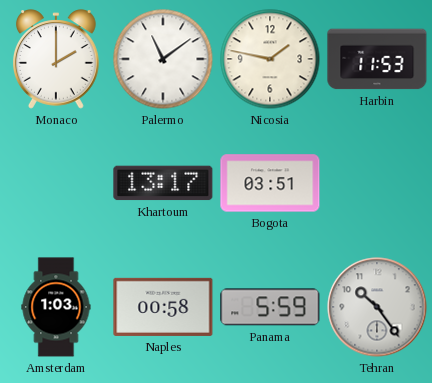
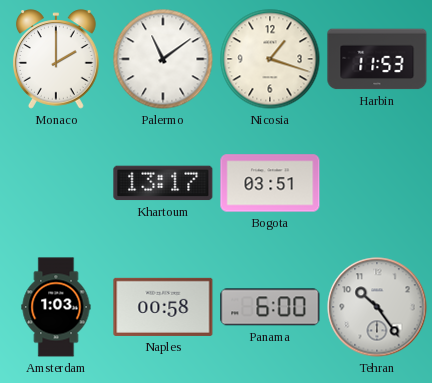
Nicosia: 1:47 -> 1:18 (270, 59)
Panama: 5:59 -> 6:00 (270, 307)
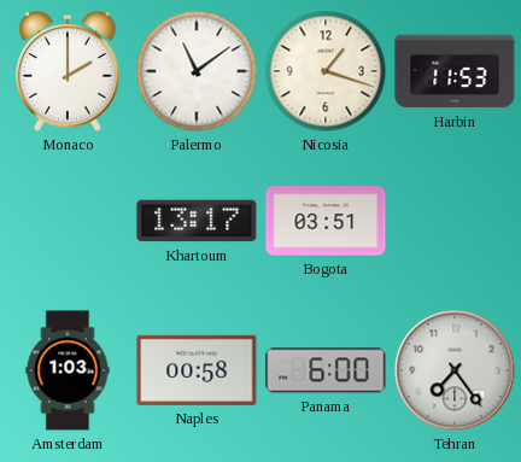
Tehran: 10:24 -> 7:24 (455, 370)
